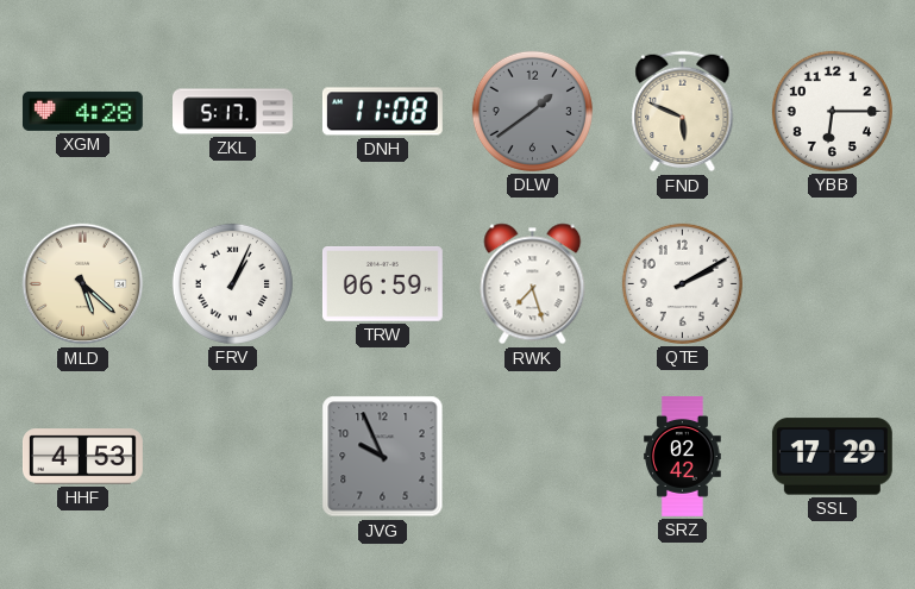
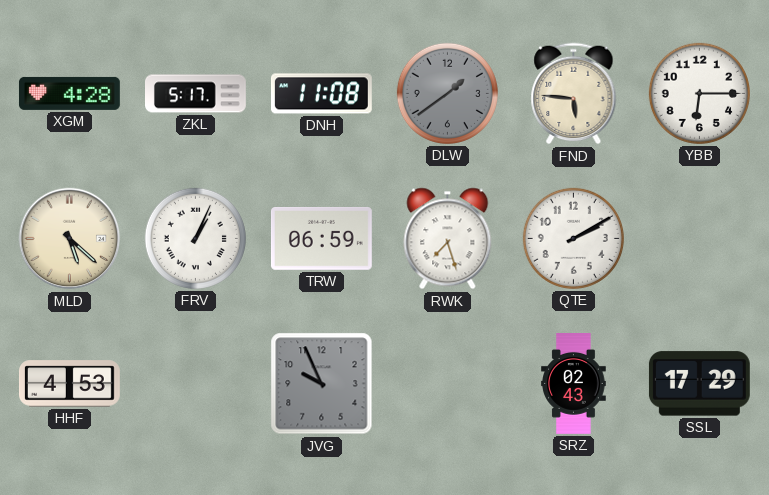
FND: 5:49 -> 5:46 (574, 94)
SRZ: 02:42 -> 02:43 (574, 384)
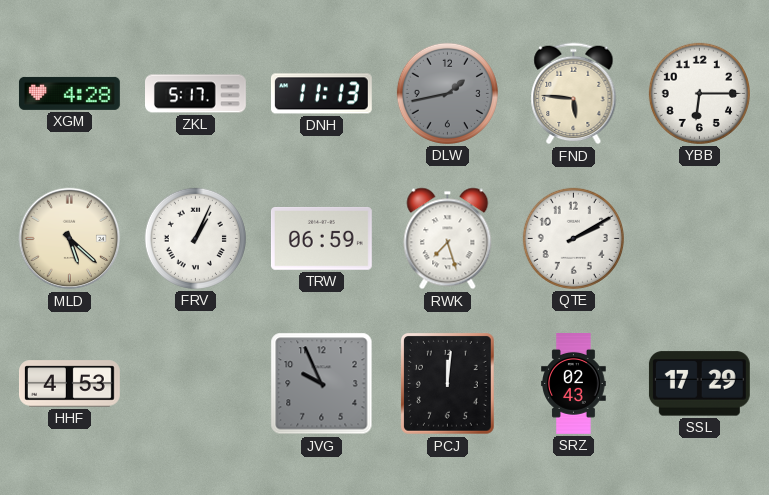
DNH: 11:08 -> 11:13 (321, 94)
DLW: 1:39 -> 1:43 (447, 93)
PCJ: none -> 12:01 (448, 384)
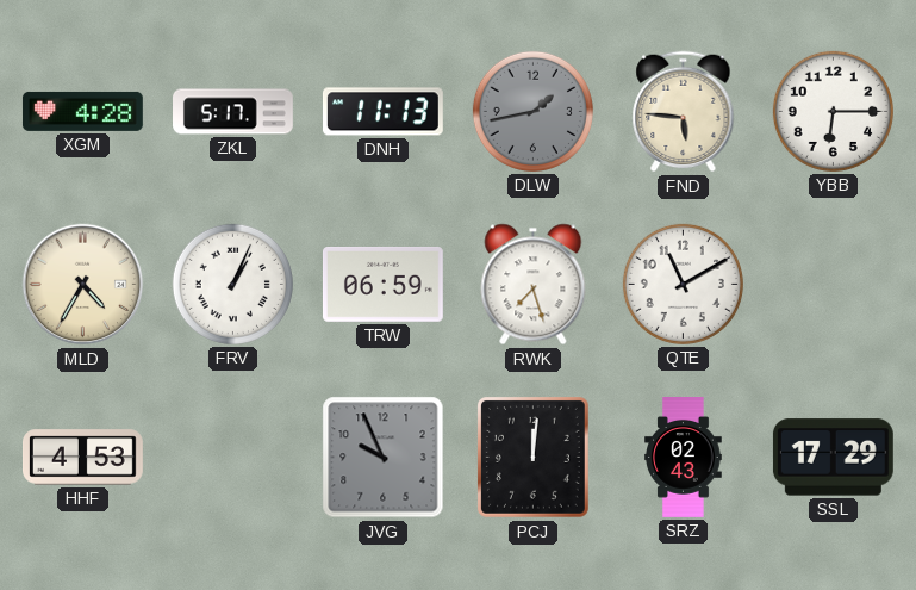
MLD: 5:22 -> 4:35 (83, 285)
QTE: 2:10 -> 11:10 (683, 284)
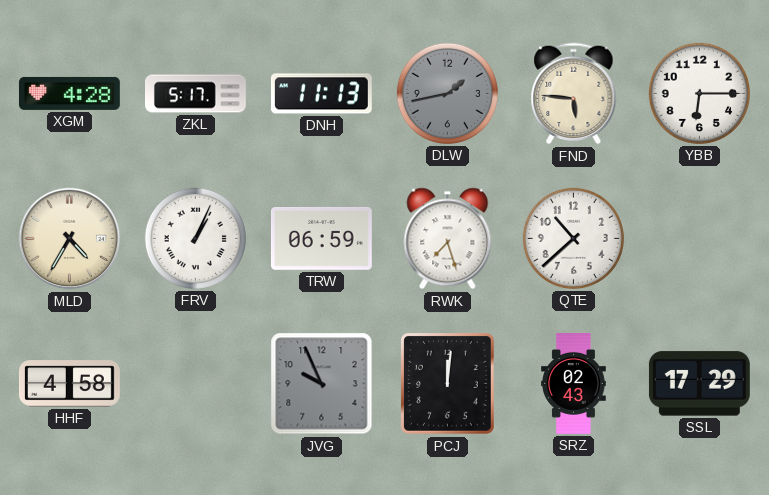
QTE: 11:10 -> 10:38 (573, 238)
HHF: 4:53 -> 4:58 (70, 384)
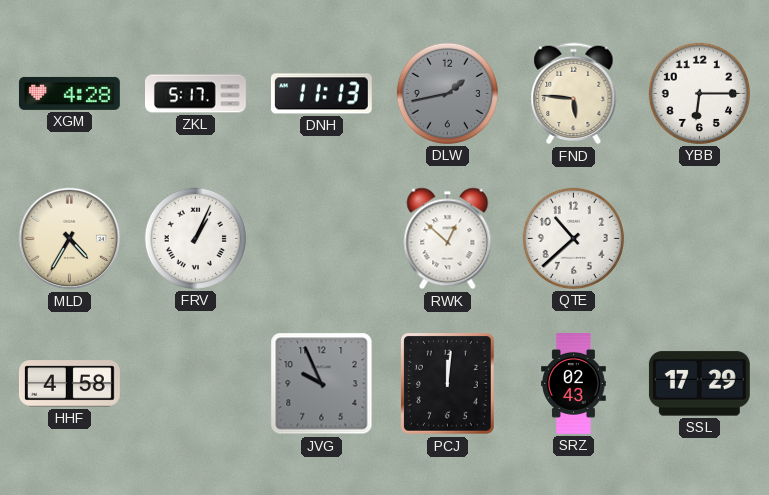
TRW: 06:59 -> none (321, 239)
RWK: 7:27 -> 12:52 (448, 239)
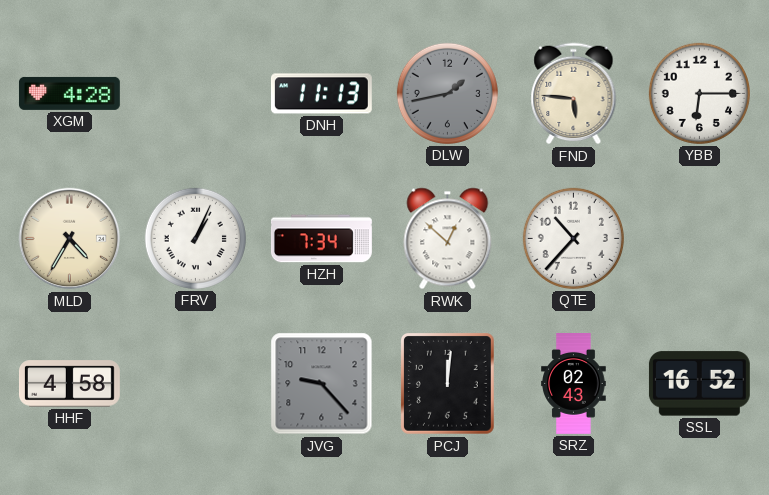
ZKL: 5:17 -> none (196, 94)
HZH: none -> 7:34 (321, 239)
QTE: 10:38 -> 10:37 (573, 238)
JVG: 9:56 -> 9:23 (322, 384)
SSL: 17:29 -> 16:52 (699, 384)
